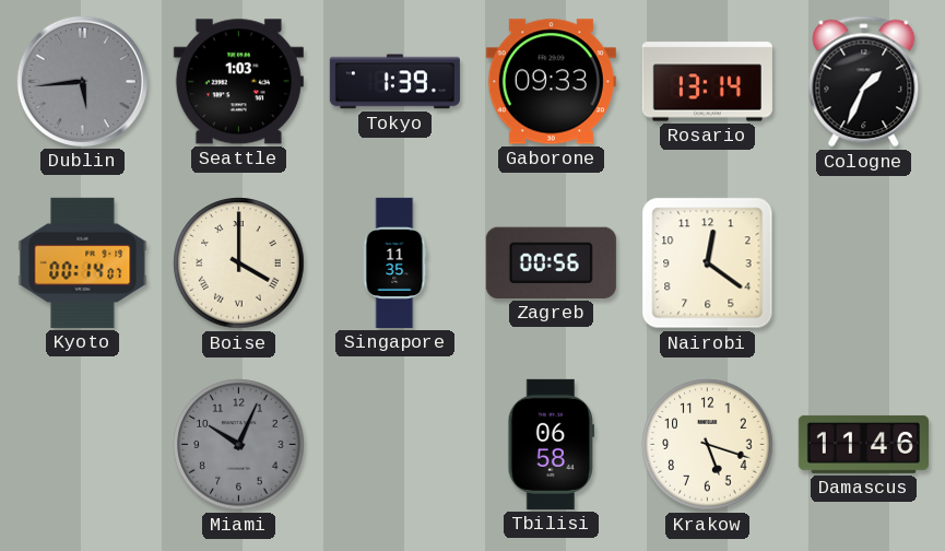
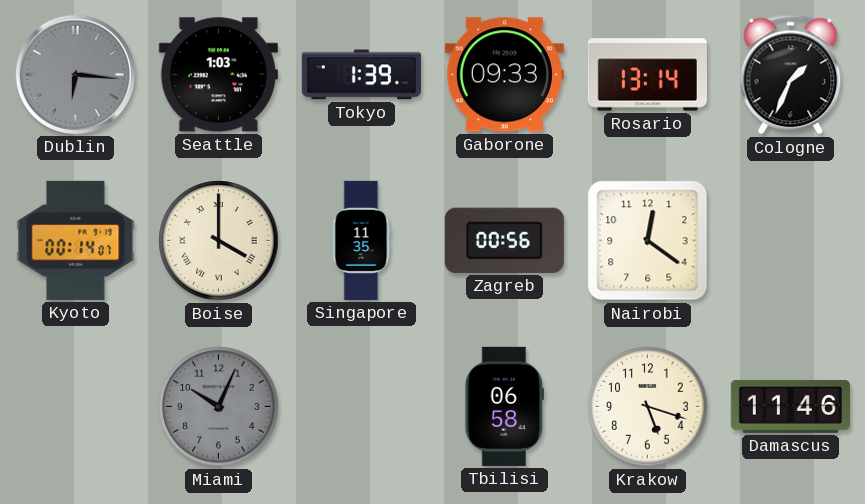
Dublin: 5:44 -> 6:16 (75, 74)
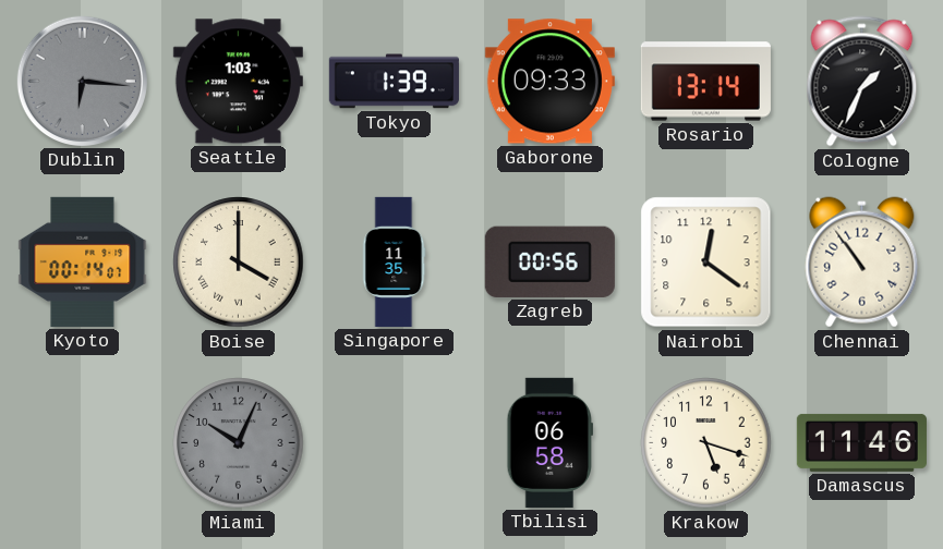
Chennai: none -> 10:54 (862, 263)
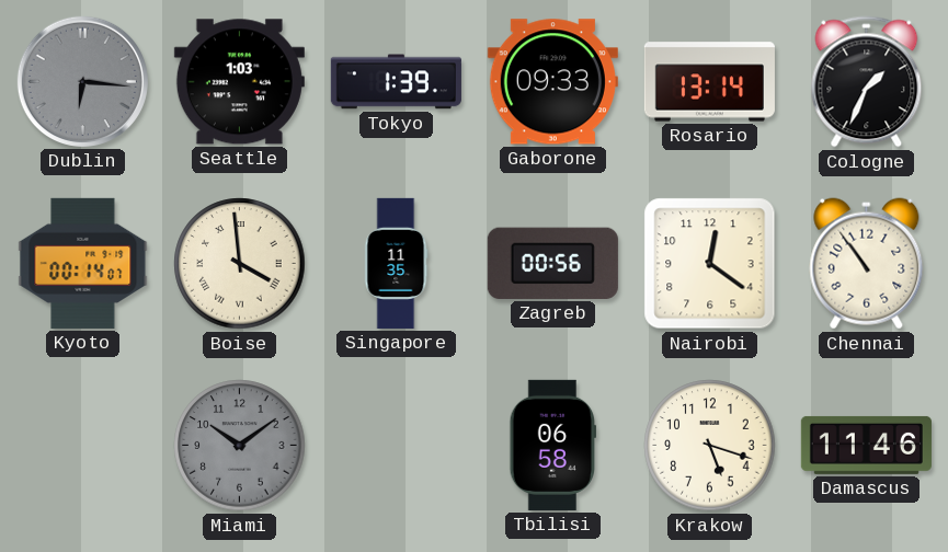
Boise: 4:00 -> 3:59 (240, 264)
Miami: 10:04 -> 10:09 (240, 446)
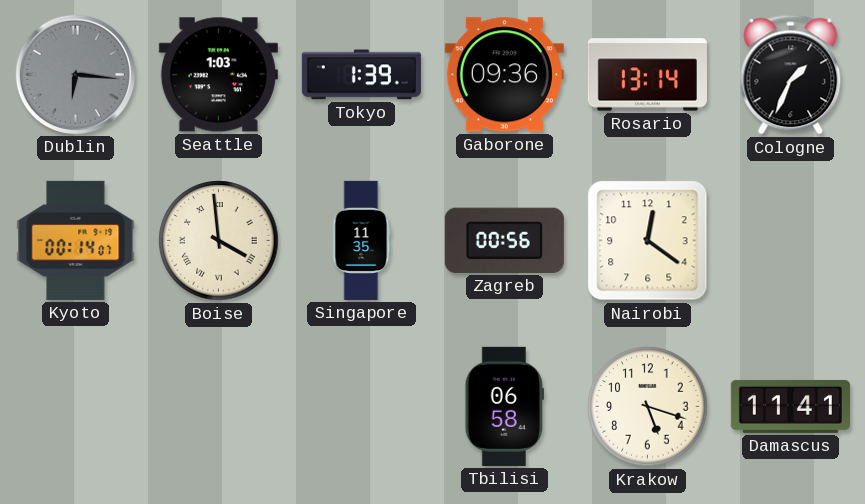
Gaborone: 09:33 -> 09:36 (504, 75)
Chennai: 10:54 -> none (867, 264)
Miami: 10:09 -> none (240, 446)
Damascus: 11:46 -> 11:41 (790, 406)
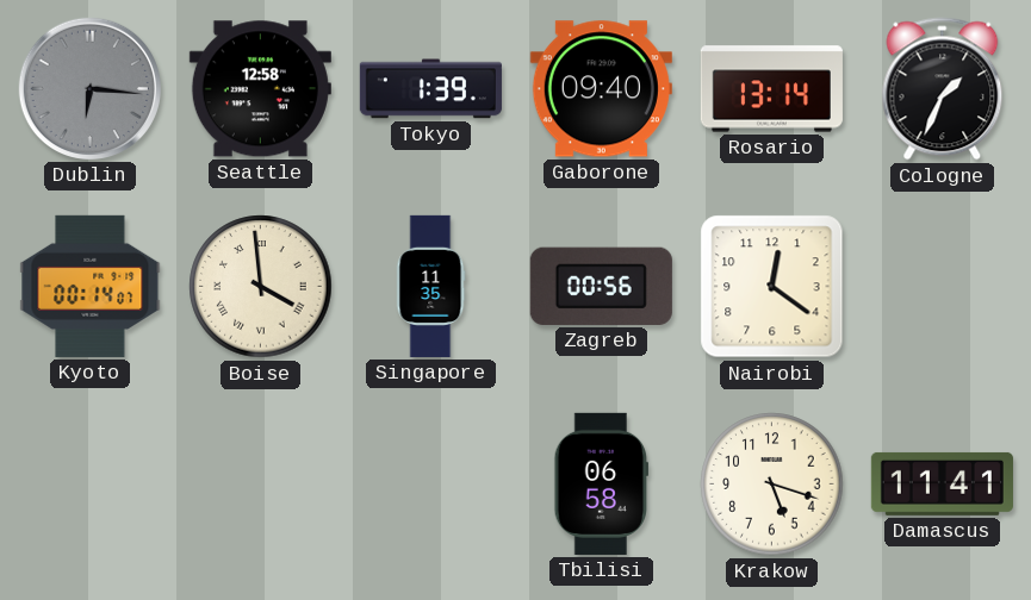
Seattle: 1:03 -> 12:58 (260, 89)
Gaborone: 09:36 -> 09:40 (601, 89)
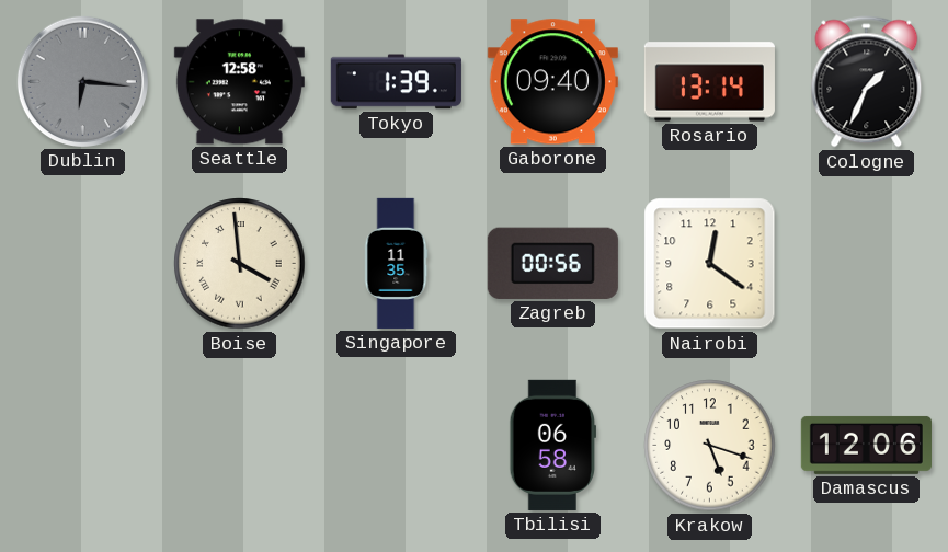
Kyoto: 00:14 -> none (91, 286)
Damascus: 11:41 -> 12:06 (866, 445)
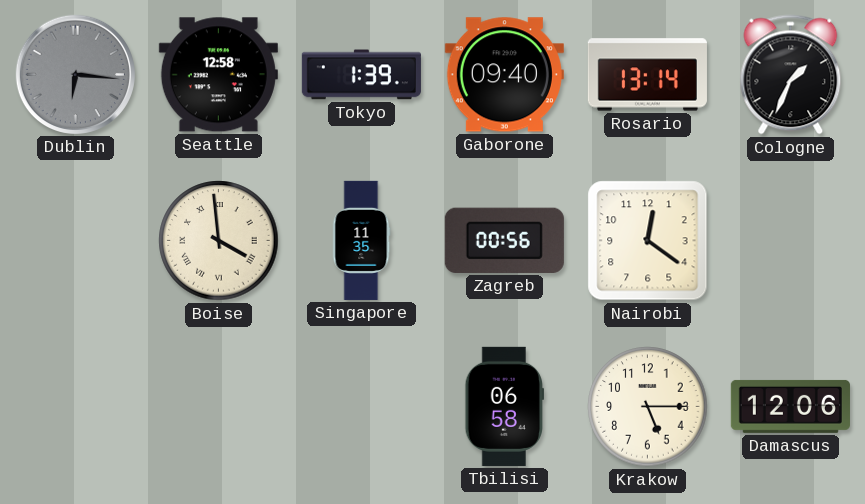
Krakow: 5:18 -> 5:15 (648, 407)
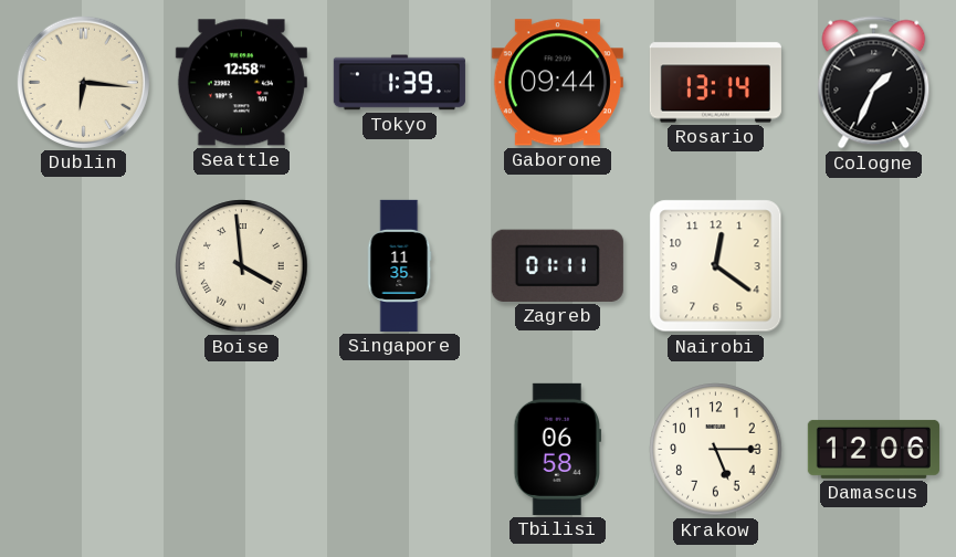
Dublin dial: grey -> cream (83, 82)
Gaborone: 09:40 -> 09:44 (557, 83)
Zagreb: 00:56 -> 01:11 (557, 265)
